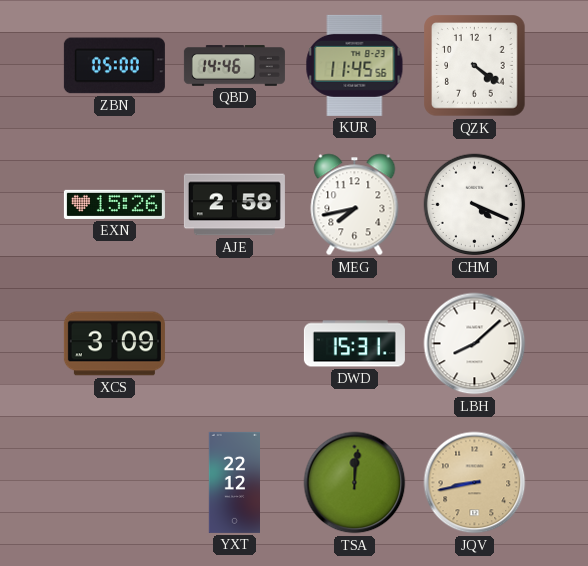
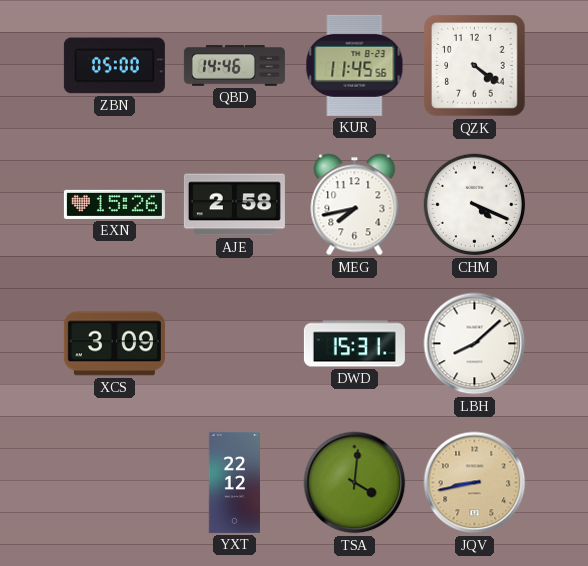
TSA: 12:01 -> 4:01 (355, 483)
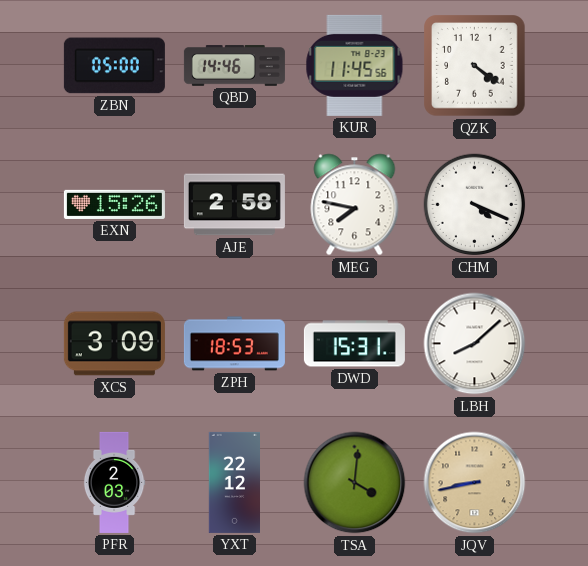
MEG: 7:43 -> 7:47 (355, 205)
ZPH: none -> 18:53 (234, 344)
PFR: none -> 2:03 (114, 482)
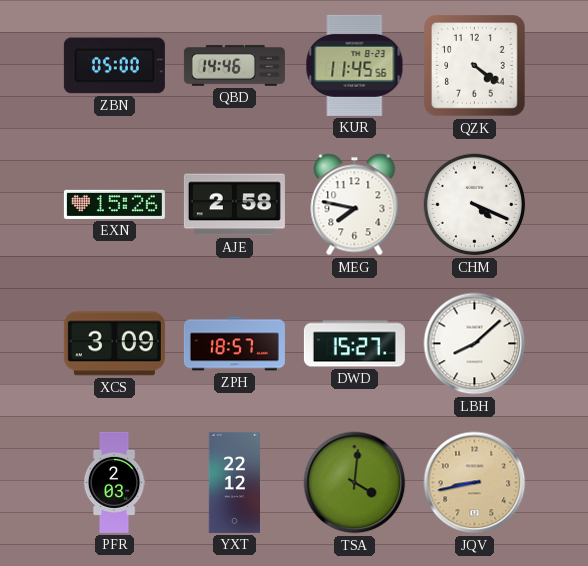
ZPH: 18:53 -> 18:57 (234, 344)
DWD: 15:31 -> 15:27 (354, 344)
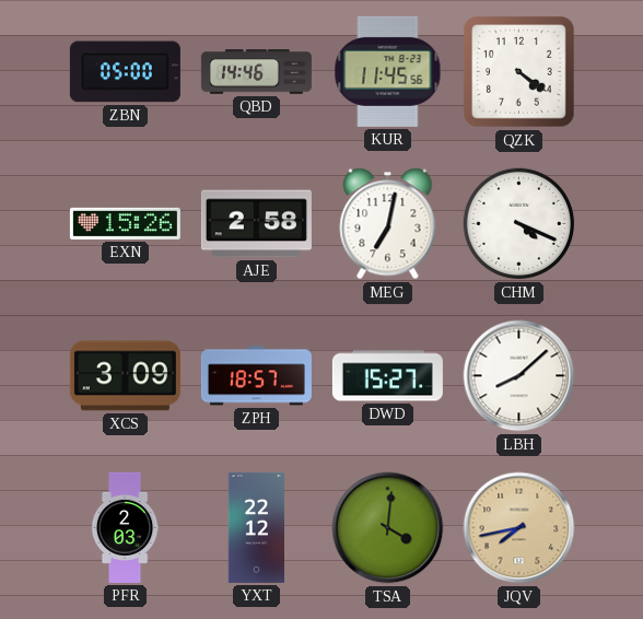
MEG: 7:47 -> 7:02 (388, 224)
JQV: 8:43 -> 7:43 (519, 528)
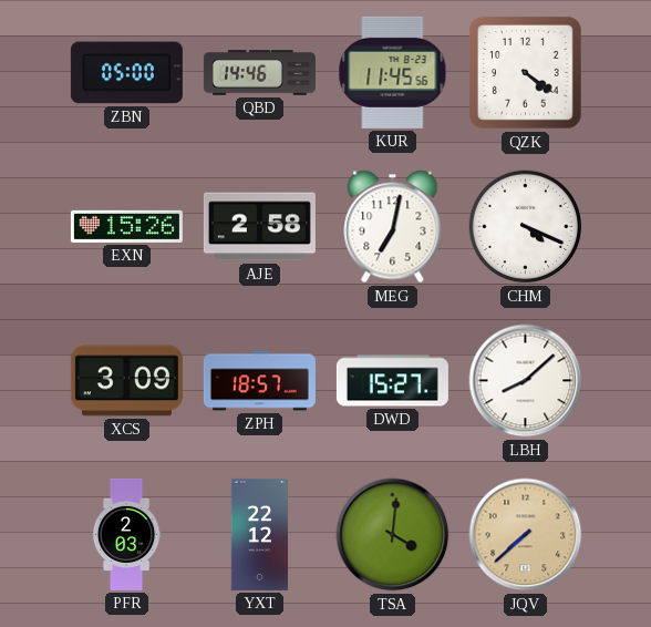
JQV: 7:43 -> 7:38 (526, 535)
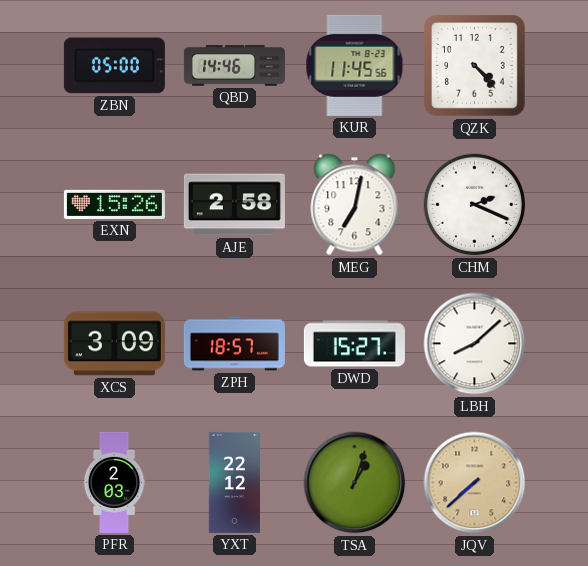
QZK: 4:21 -> 4:23 (475, 66)
CHM: 4:19 -> 2:19 (475, 205)
TSA: 4:01 -> 1:03 (355, 483)
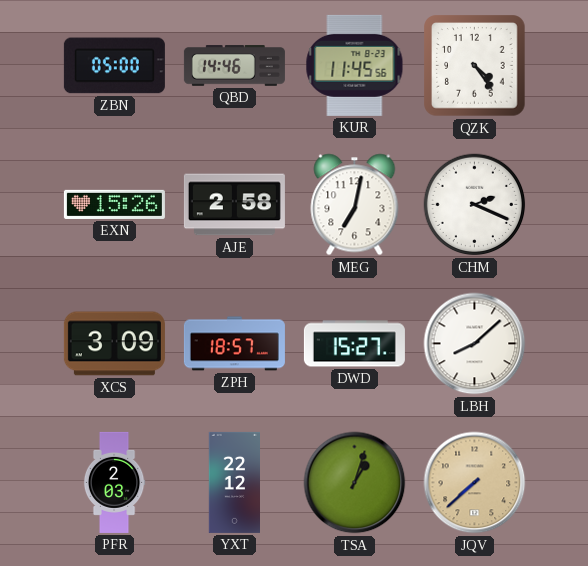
QZK: 4:23 -> 4:24 (475, 66)
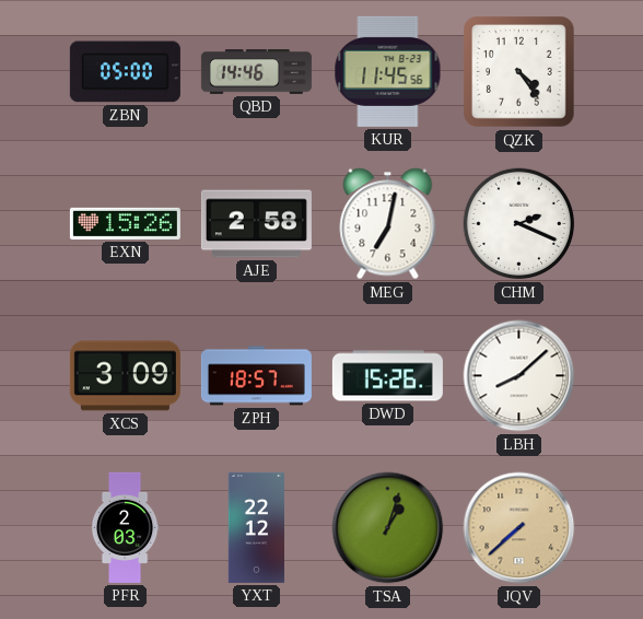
DWD: 15:27 -> 15:26 (387, 376)
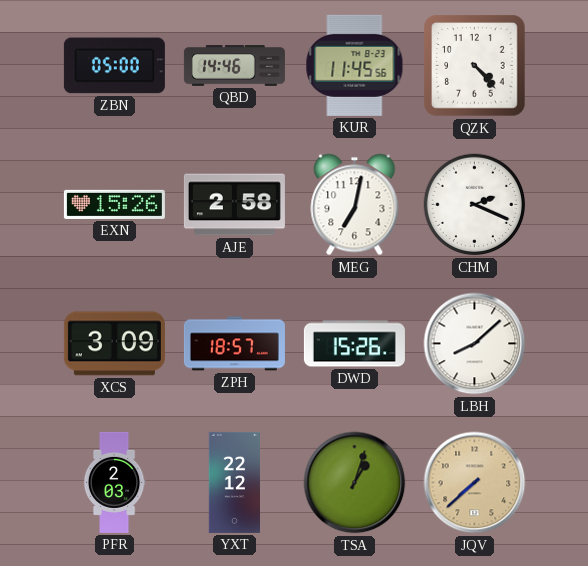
QZK: 4:24 -> 4:23 (475, 66)
